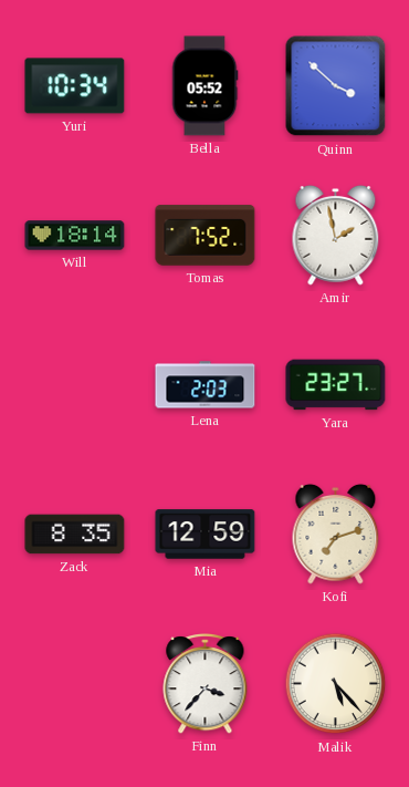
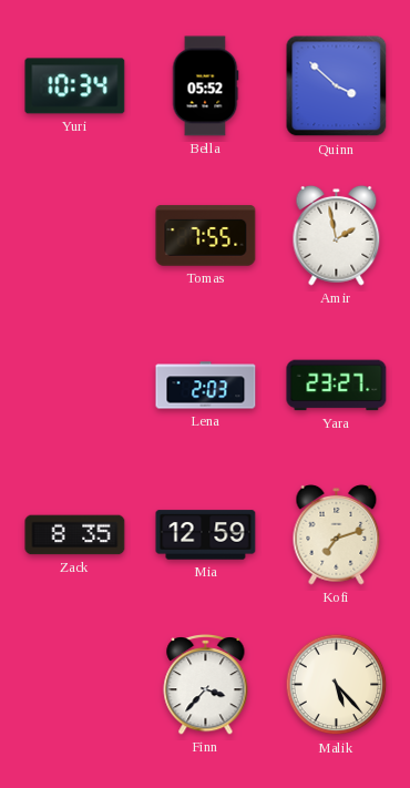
Will: 18:14 -> none (75, 236)
Tomas: 7:52 -> 7:55 (206, 236)
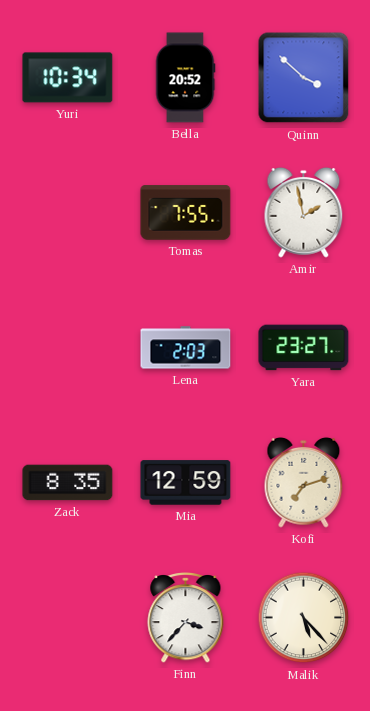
Bella: 05:52 -> 20:52 (185, 78)
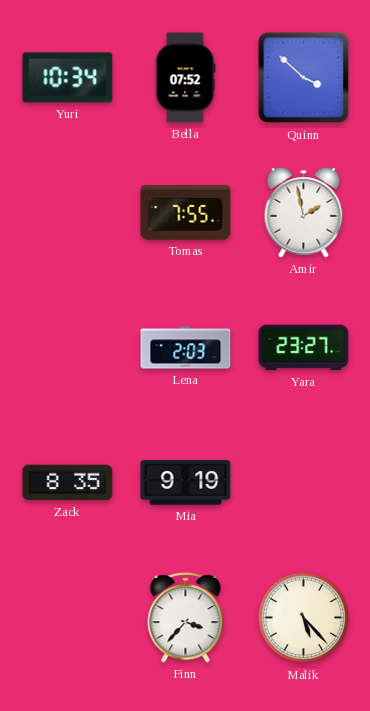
Bella: 20:52 -> 07:52 (185, 78)
Mia: 12:59 -> 9:19 (186, 483)
Kofi: 7:12 -> none (304, 482)
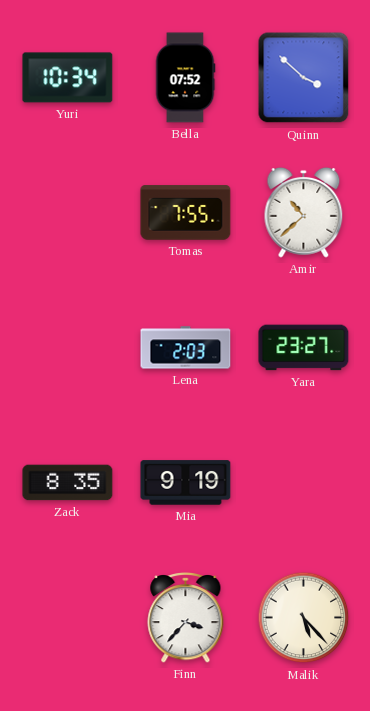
Amir: 1:58 -> 10:38 (304, 212)
